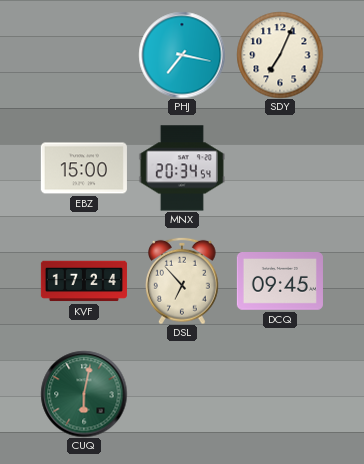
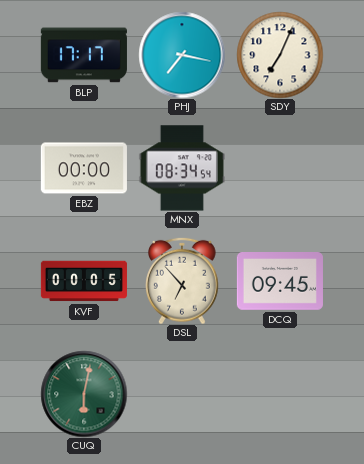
BLP: none -> 17:17 (84, 55)
EBZ: 15:00 -> 00:00 (84, 168)
MNX: 20:34 -> 08:34 (182, 168)
KVF: 17:24 -> 00:05 (84, 281)
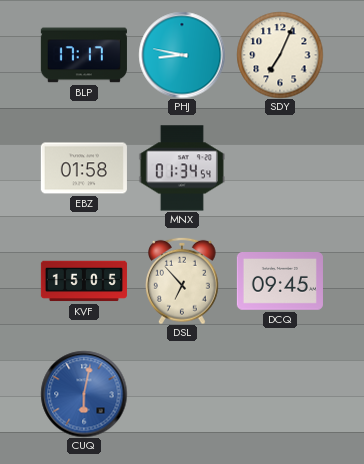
PHJ: 7:17 -> 8:47 (182, 55)
EBZ: 00:00 -> 01:58 (84, 168)
MNX: 08:34 -> 01:34 (182, 168)
KVF: 00:05 -> 15:05 (84, 281)
CUQ dial: green -> blue (84, 394)
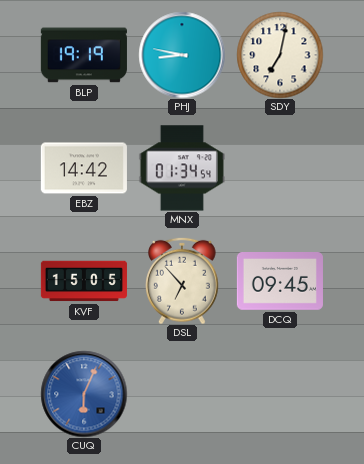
BLP: 17:17 -> 19:19 (84, 55)
SDY: 7:04 -> 7:02 (280, 55)
EBZ: 01:58 -> 14:42 (84, 168)
CUQ: 6:02 -> 6:04 (84, 394)
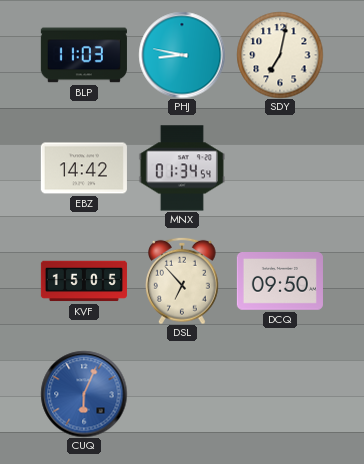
BLP: 19:19 -> 11:03 (84, 55)
DCQ: 09:45 -> 09:50 (280, 282)
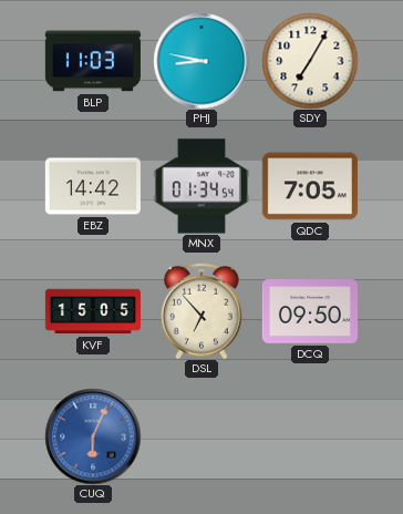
SDY: 7:02 -> 7:05 (310, 61)
QDC: none -> 7:05 (310, 186)
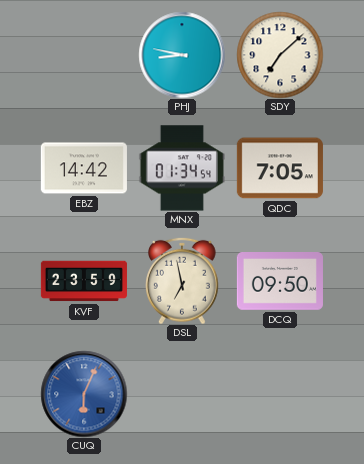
BLP: 11:03 -> none (93, 61)
SDY: 7:05 -> 7:08 (280, 55)
KVF: 15:05 -> 23:59 (84, 281)
DSL: 6:53 -> 6:58 (183, 281)
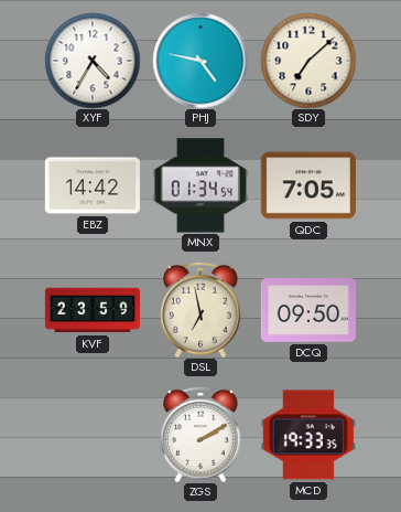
XYF: none -> 4:35 (93, 61)
PHJ: 8:47 -> 4:47 (201, 61)
CUQ: 6:04 -> none (84, 394)
ZGS: none -> 2:10 (202, 435)
MCD: none -> 19:33 (308, 435)
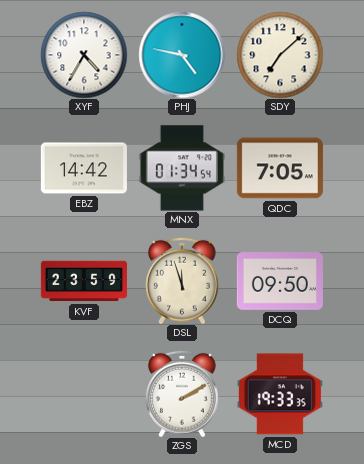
DSL: 6:58 -> 11:57 (183, 281)
